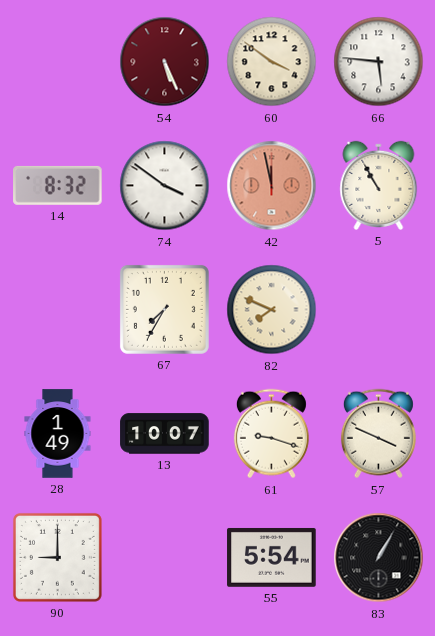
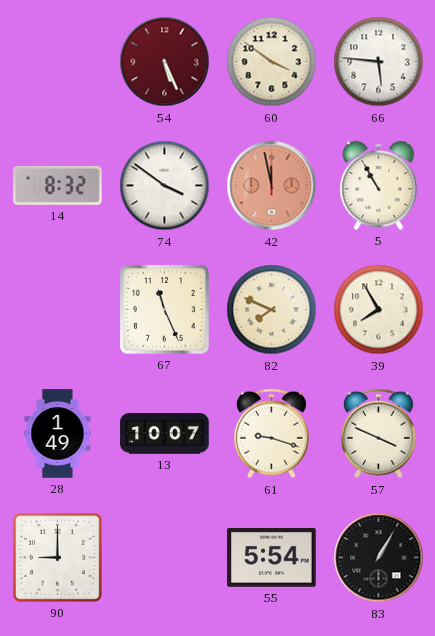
67: 7:35 -> 11:26 (164, 309)
39: none -> 7:55 (379, 310)
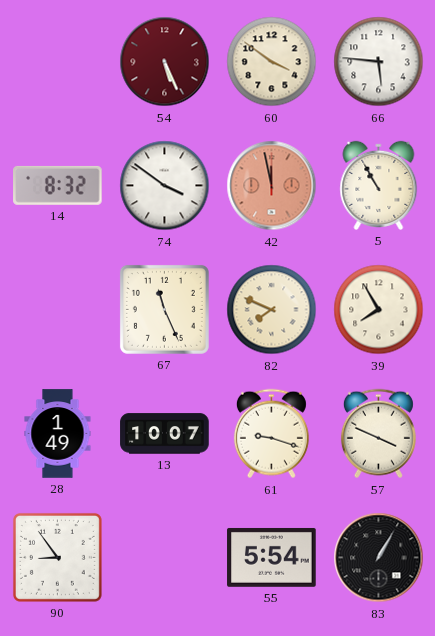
90: 9:00 -> 8:54 (57, 557)
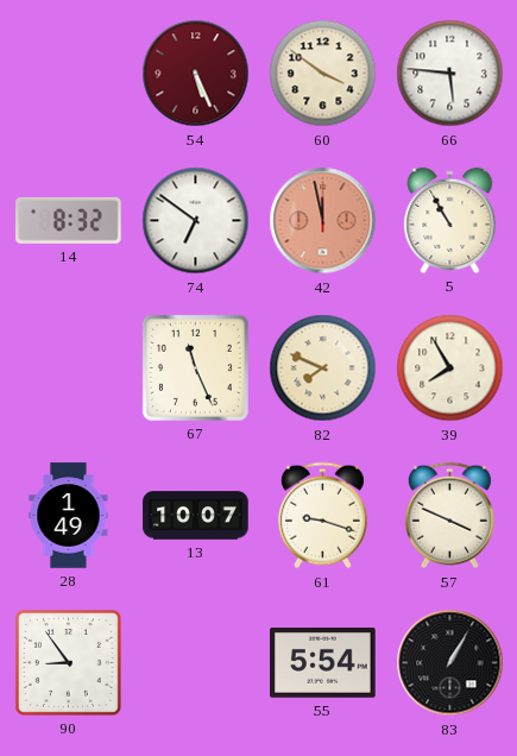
74: 3:51 -> 6:51 (196, 221)
